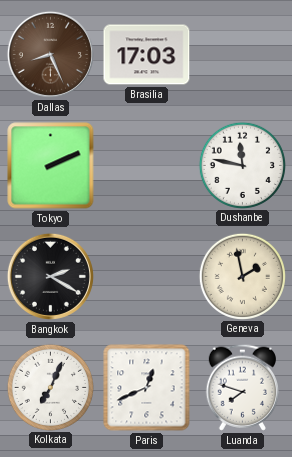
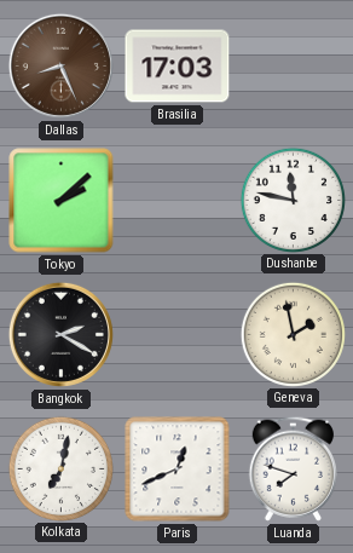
Tokyo: 2:11 -> 2:08 (62, 201)
Kolkata: 7:04 -> 7:02 (60, 468)
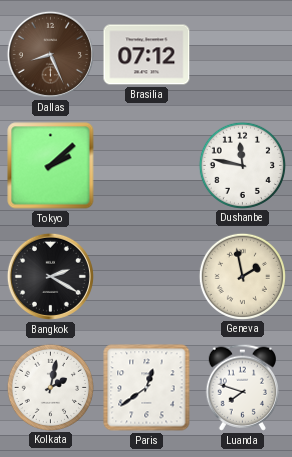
Brasilia: 17:03 -> 07:12 (147, 55)
Kolkata: 7:02 -> 2:02 (50, 387)
Paris: 12:41 -> 12:39 (147, 388)
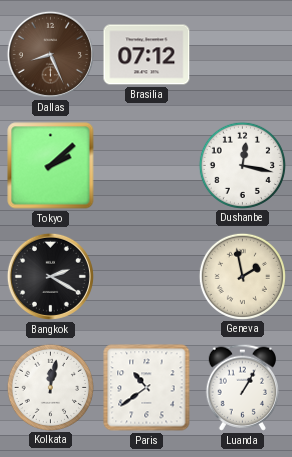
Dushanbe: 11:47 -> 12:17 (242, 165)
Kolkata: 2:02 -> 12:02 (50, 387)
Paris: 12:39 -> 10:39 (147, 388)
Luanda: 7:48 -> 1:05 (242, 387)
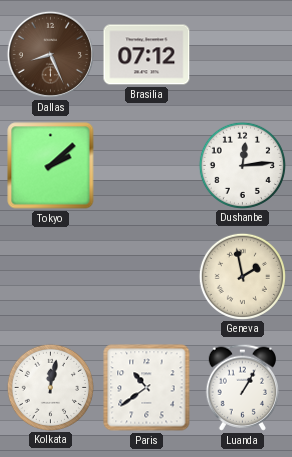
Dushanbe: 12:17 -> 12:14 (242, 165)
Bangkok: 2:20 -> none (50, 276)
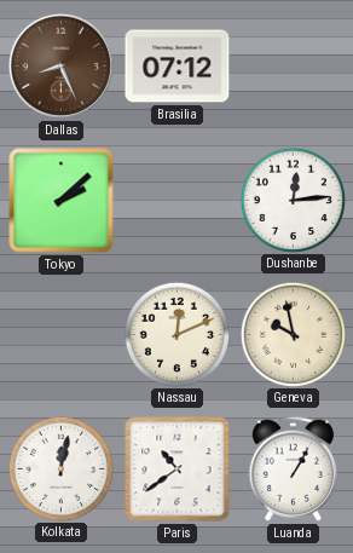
Nassau: none -> 12:11 (176, 334)
Geneva: 1:58 -> 9:58 (293, 334)
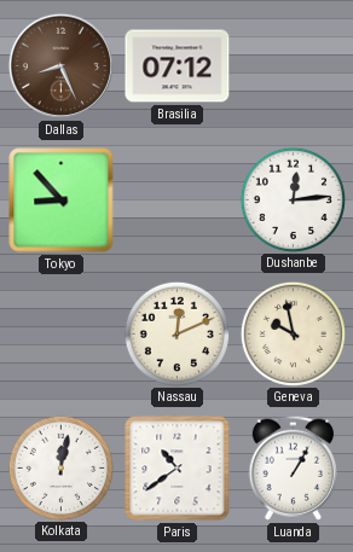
Tokyo: 2:08 -> 8:53 (62, 201)
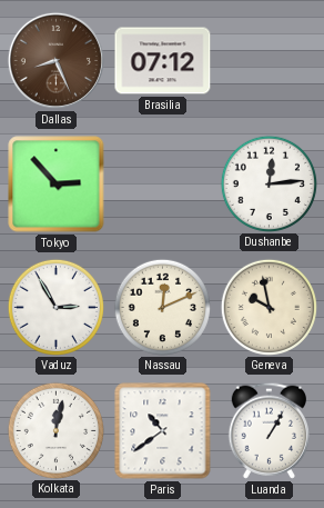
Tokyo: 8:53 -> 2:53 (57, 185)
Vaduz: none -> 2:55 (55, 307)
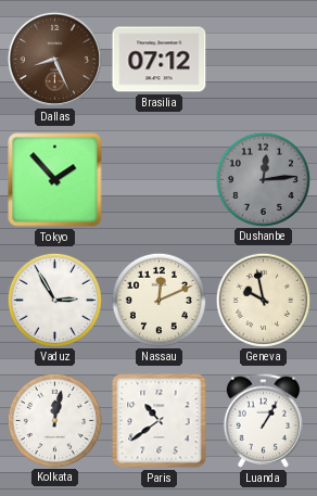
Tokyo: 2:53 -> 1:53 (55, 180)
Dushanbe dial: white -> grey (263, 179)
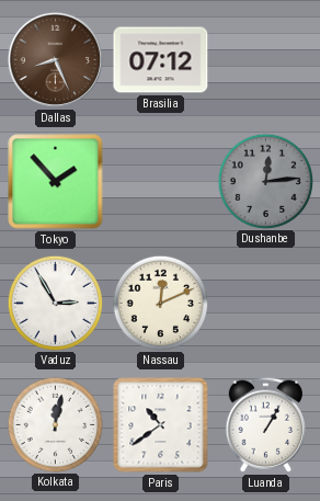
Geneva: 9:58 -> none (263, 300)
